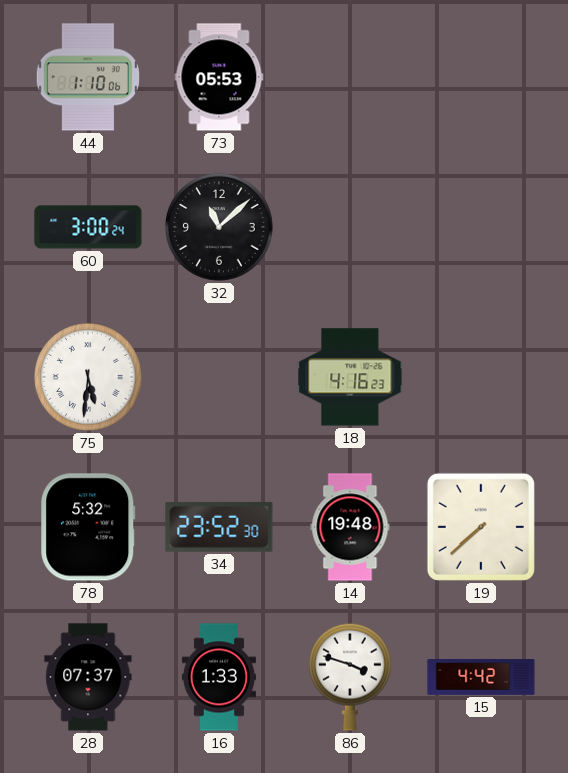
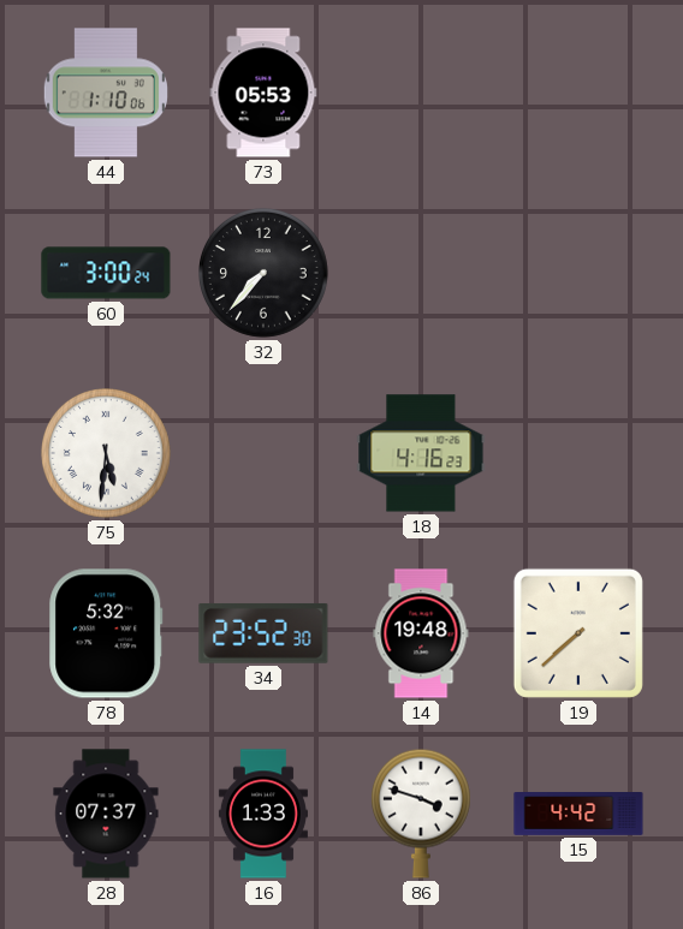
32: 11:08 -> 7:37 (265, 274)
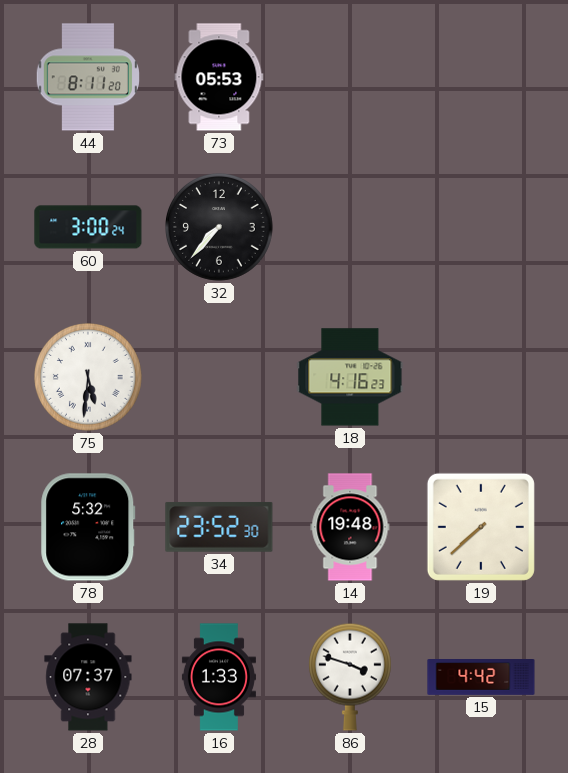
44: 1:10 -> 8:11 (88, 77)
